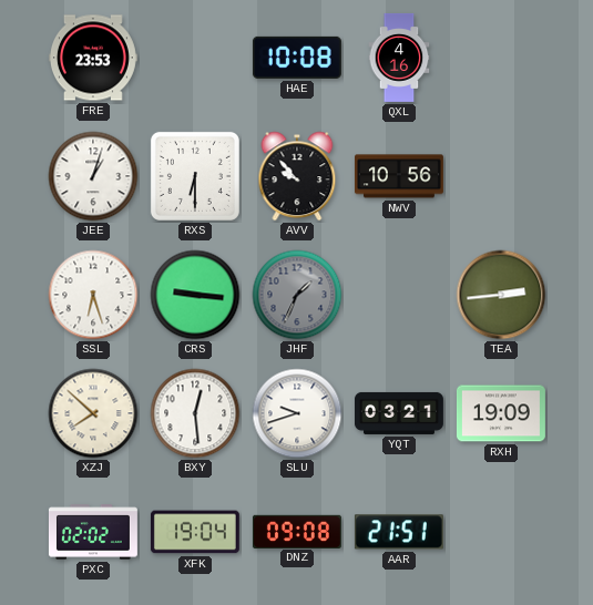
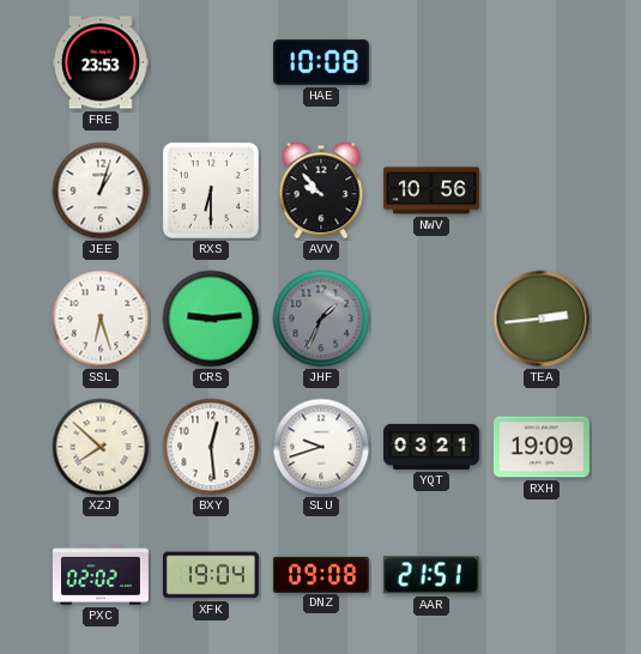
QXL: 4:16 -> none (399, 58)
CRS: 9:16 -> 9:14 (211, 319)
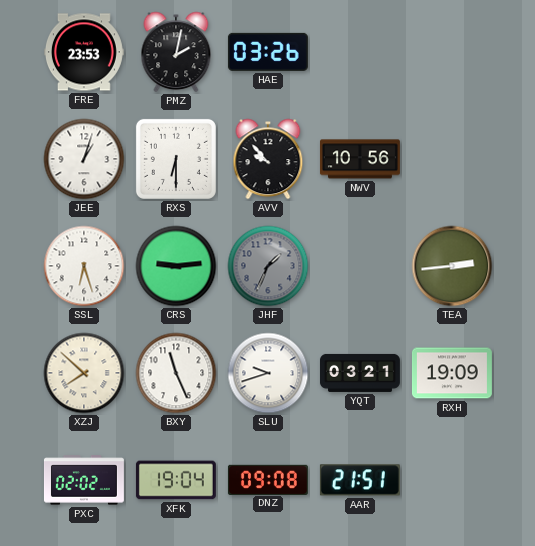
PMZ: none -> 2:02 (176, 52)
HAE: 10:08 -> 03:26 (268, 52)
BXY: 12:29 -> 11:26 (176, 373)
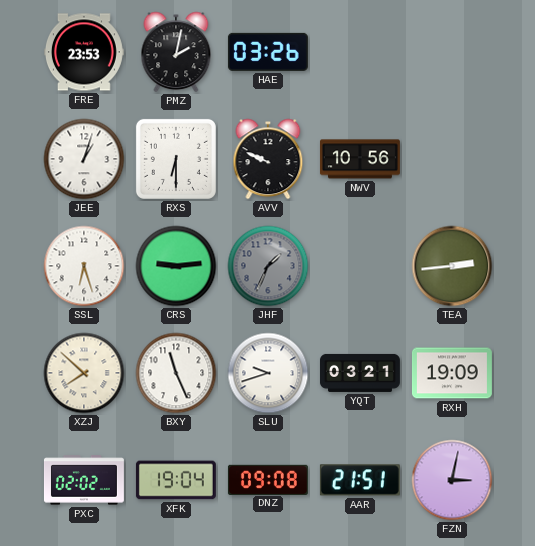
AVV: 9:53 -> 9:49 (268, 159)
FZN: none -> 3:02 (452, 480)
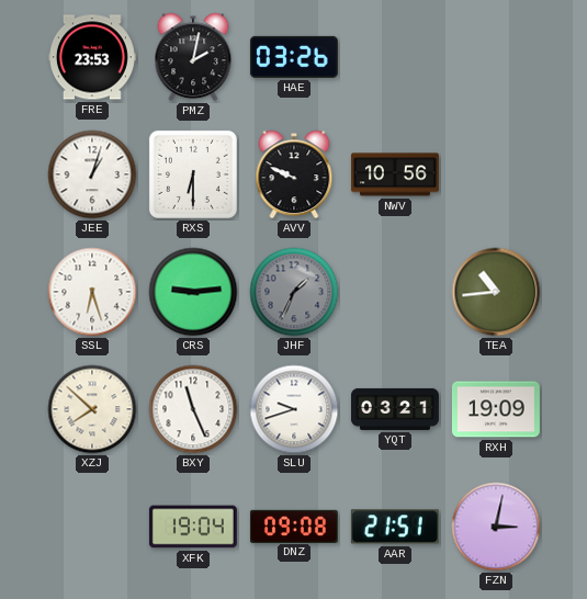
TEA: 2:44 -> 10:44 (496, 292)
PXC: 02:02 -> none (84, 480)
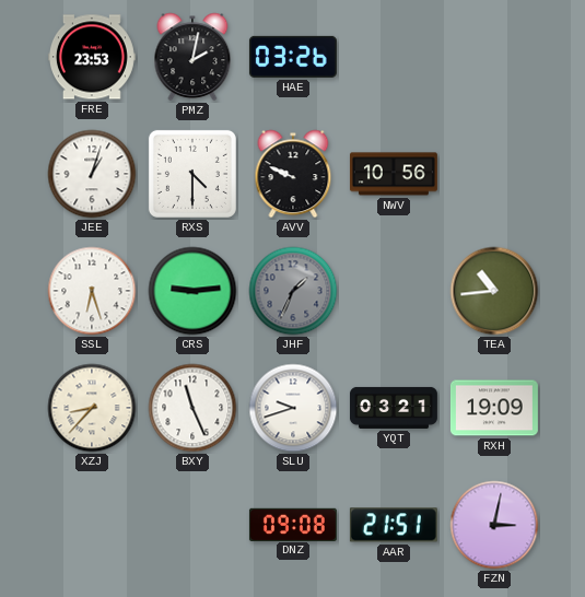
RXS: 6:30 -> 4:30 (192, 174)
XZJ: 7:52 -> 8:37 (92, 408)
XFK: 19:04 -> none (193, 527)
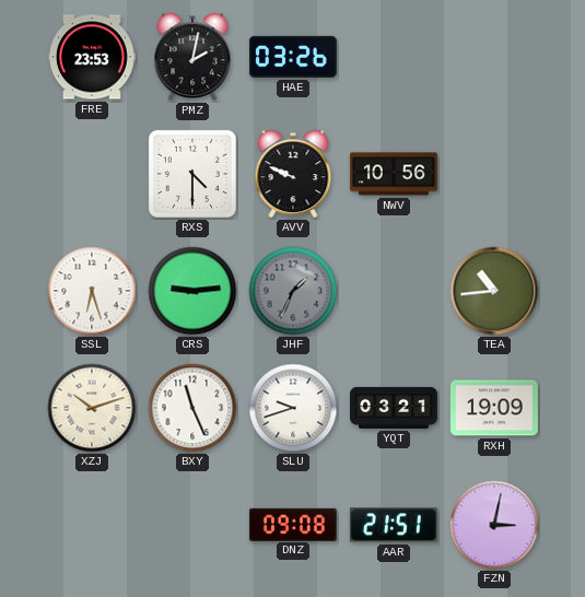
JEE: 1:03 -> none (92, 174)
XZJ: 8:37 -> 10:12 (92, 408)
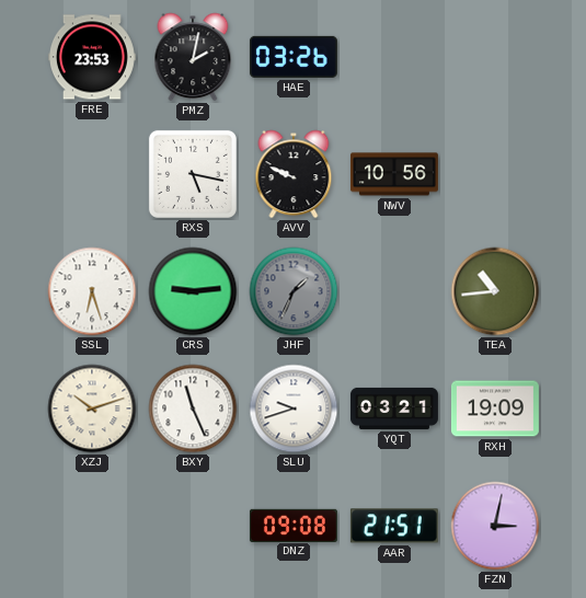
RXS: 4:30 -> 5:17 (193, 174)
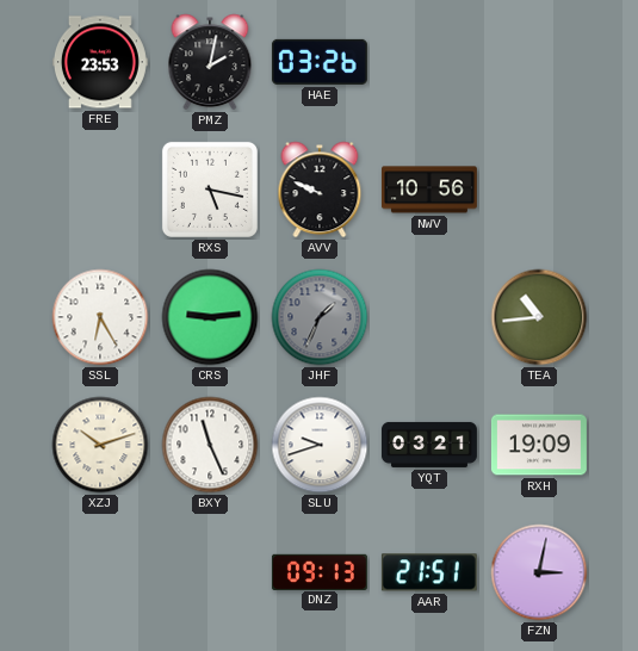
SSL: 6:27 -> 6:25 (100, 317)
DNZ: 09:08 -> 09:13 (320, 571)
